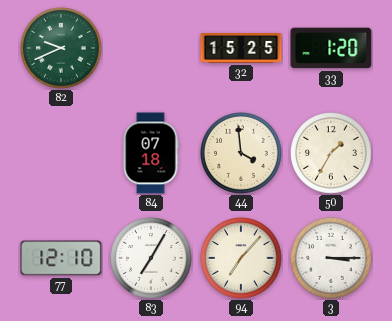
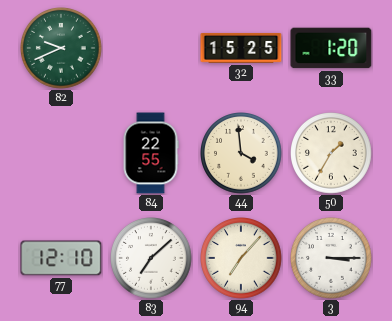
84: 07:18 -> 22:55 (151, 153)
83: 7:05 -> 7:08 (152, 259)
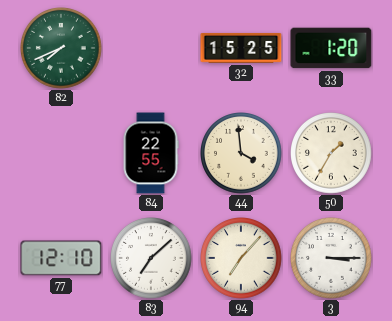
82: 9:41 -> 7:41 (62, 49)
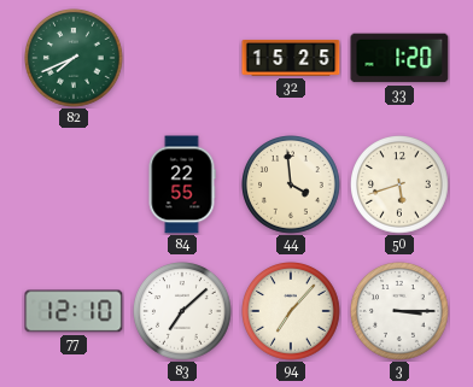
50: 1:35 -> 5:42 (401, 186)
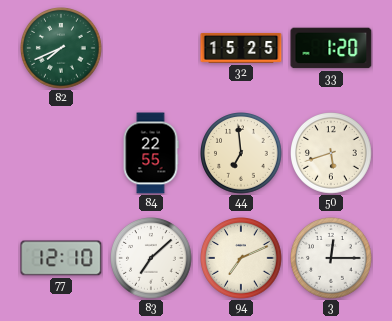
44: 3:59 -> 6:59 (242, 154)
94: 7:07 -> 7:11 (242, 259)
3: 3:15 -> 12:15 (332, 259)
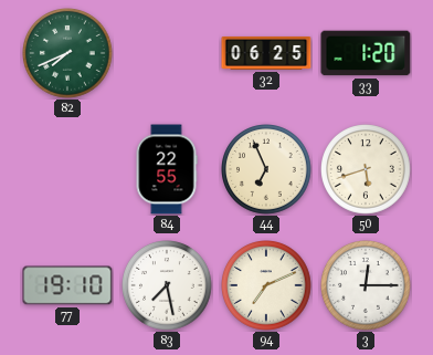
32: 15:25 -> 06:25 (266, 53)
44: 6:59 -> 6:56 (267, 170)
77: 12:10 -> 19:10 (67, 285)
83: 7:08 -> 7:28 (168, 286)
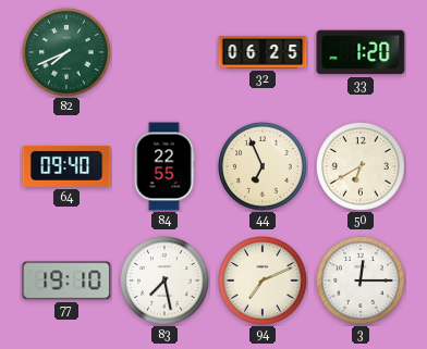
64: none -> 09:40 (66, 166)
50: 5:42 -> 6:40 (362, 167)
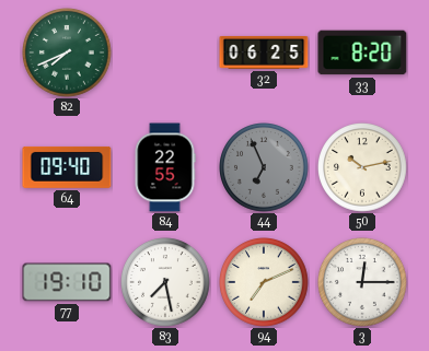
33: 1:20 -> 8:20 (362, 52)
44 dial: cream -> grey (265, 168)
50: 6:40 -> 10:13 (363, 168)
